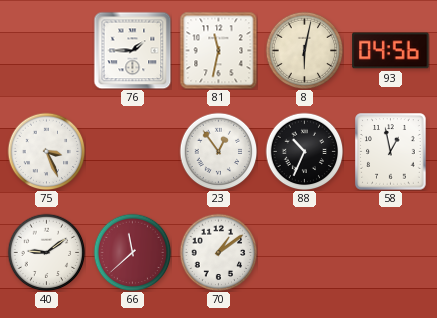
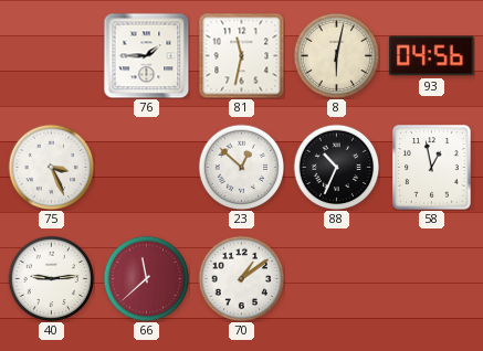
23: 12:54 -> 12:52 (241, 167)
40: 9:09 -> 9:14 (51, 278)
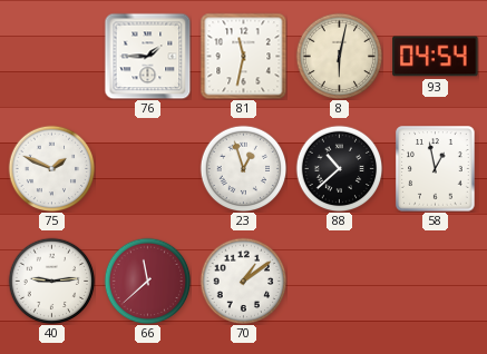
93: 04:56 -> 04:54 (436, 57)
75: 3:26 -> 1:49 (51, 168)
23: 12:52 -> 12:57 (243, 168)
88: 10:34 -> 10:38 (339, 168)
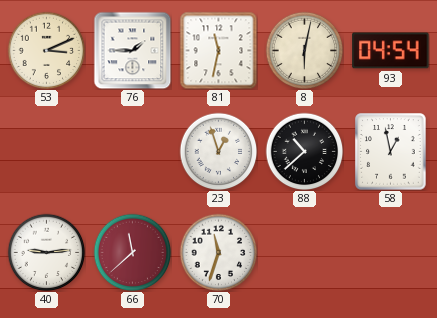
53: none -> 3:11 (46, 50)
75: 1:49 -> none (51, 168)
70: 1:09 -> 11:33 (218, 252)
